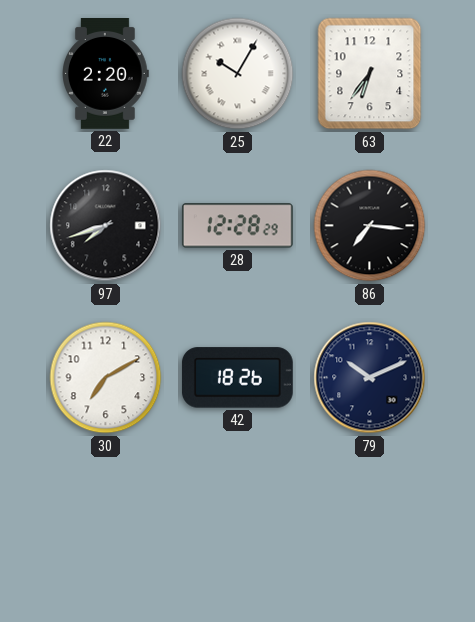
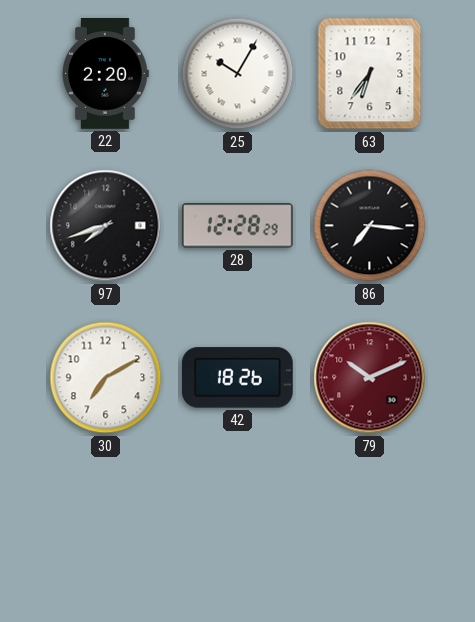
79 dial: navy -> burgundy (370, 378)
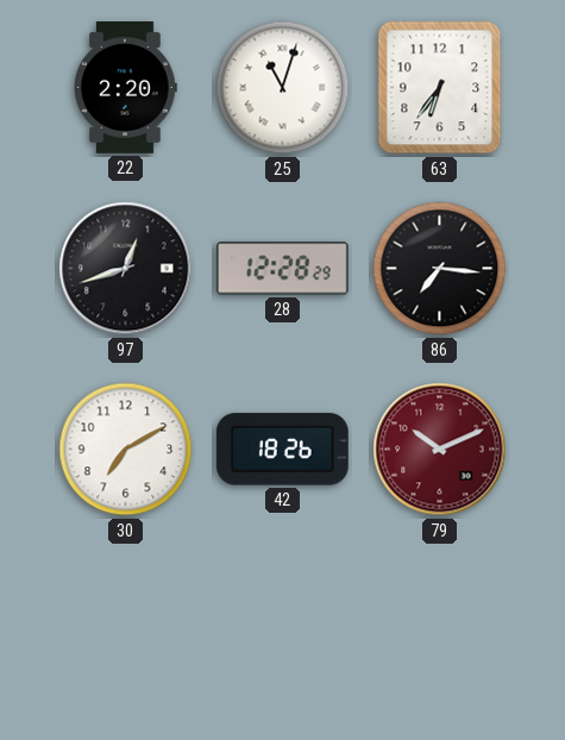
25: 10:05 -> 11:03 (283, 88)
97: 7:42 -> 12:42 (126, 269)
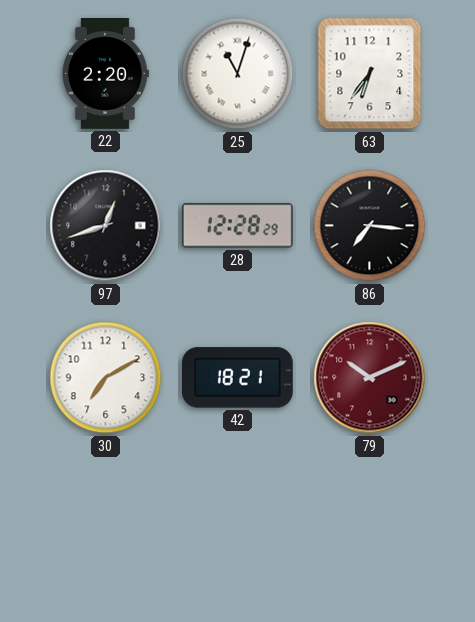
42: 18:26 -> 18:21 (237, 378)
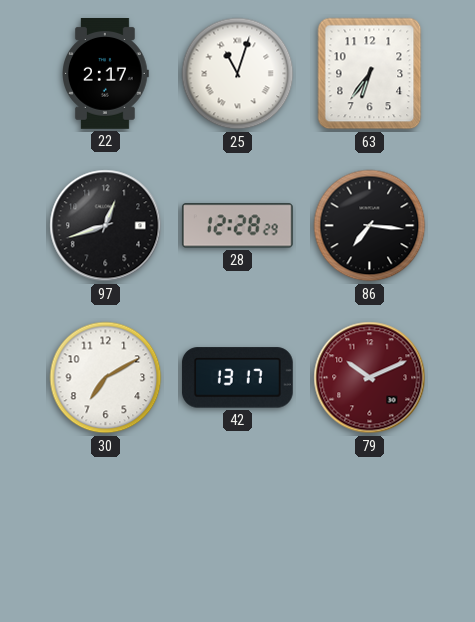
22: 2:20 -> 2:17 (106, 74)
42: 18:21 -> 13:17 (237, 378)
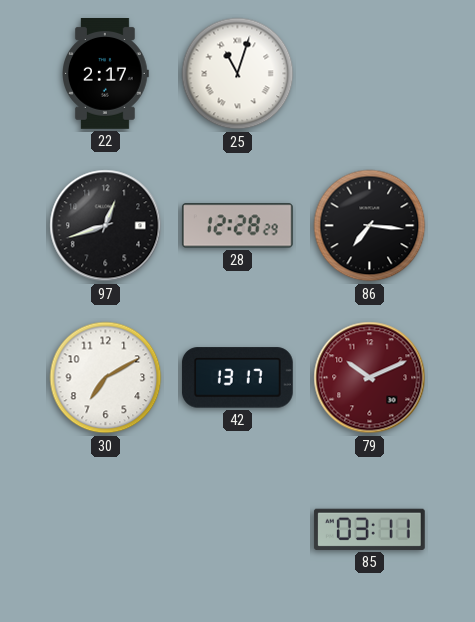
63: 6:36 -> none (370, 74)
85: none -> 03:11 (369, 529)
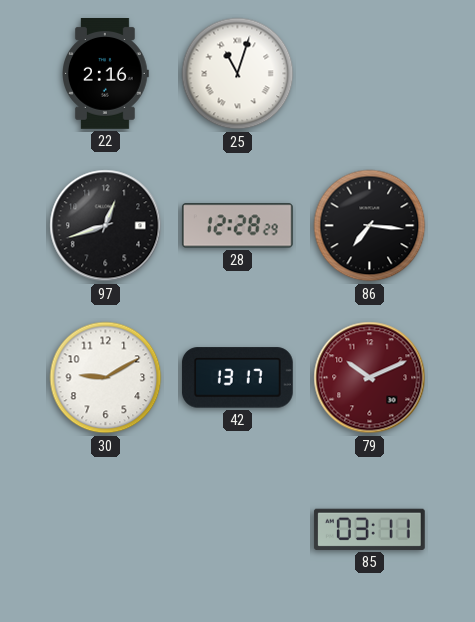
22: 2:17 -> 2:16 (106, 74)
30: 7:10 -> 9:10 (106, 378)
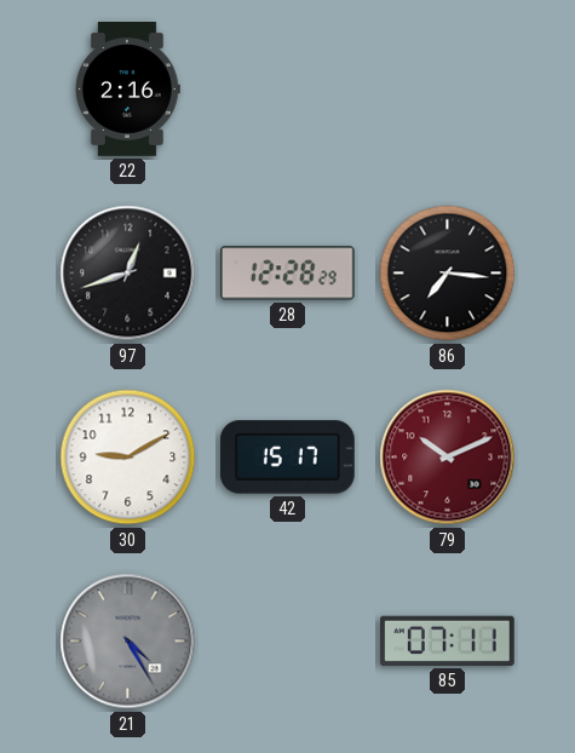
25: 11:03 -> none (238, 74)
42: 13:17 -> 15:17 (287, 458)
21: none -> 4:25 (128, 642)
85: 03:11 -> 07:11 (447, 640)
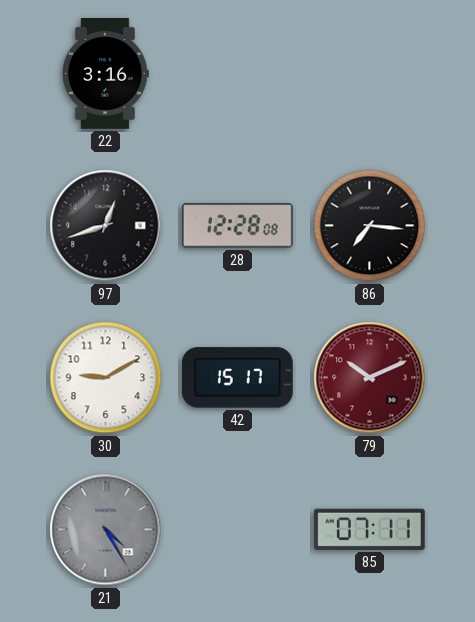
22: 2:16 -> 3:16 (106, 74)
28: 12:28:29 -> 12:28:08 (237, 226)
